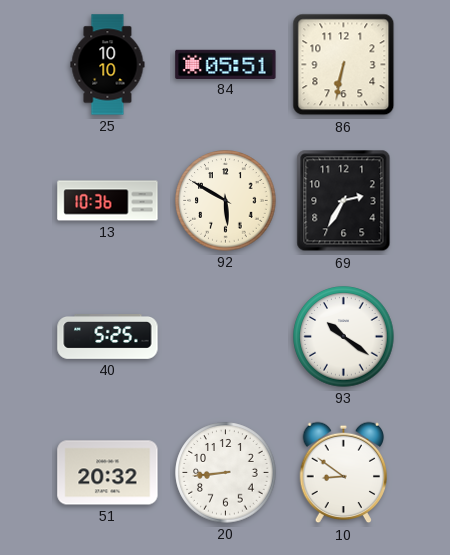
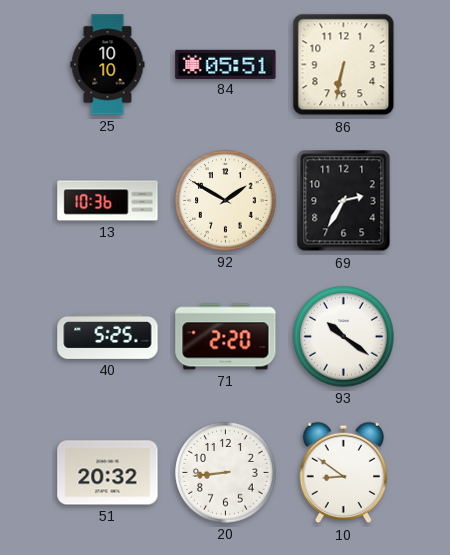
92: 5:50 -> 1:50 (226, 201)
71: none -> 2:20 (226, 337)
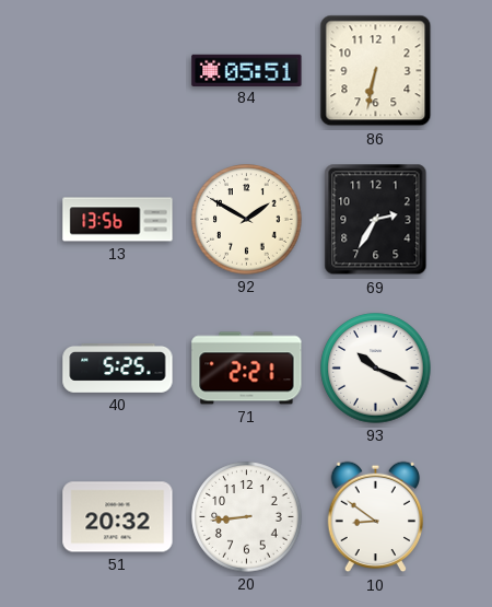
25: 10:10 -> none (108, 65)
13: 10:36 -> 13:56 (118, 220)
71: 2:20 -> 2:21 (247, 369)
93: 10:21 -> 10:19 (376, 369)
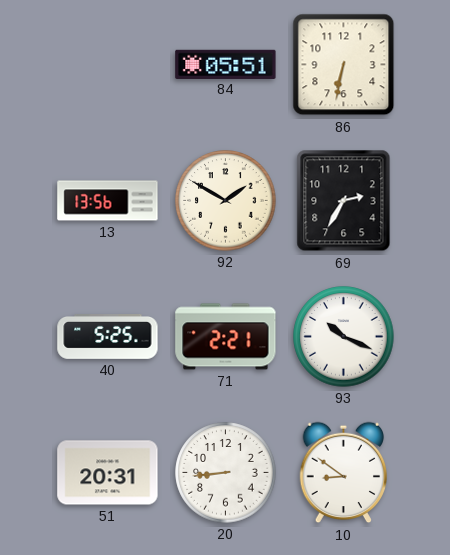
51: 20:32 -> 20:31 (108, 473)
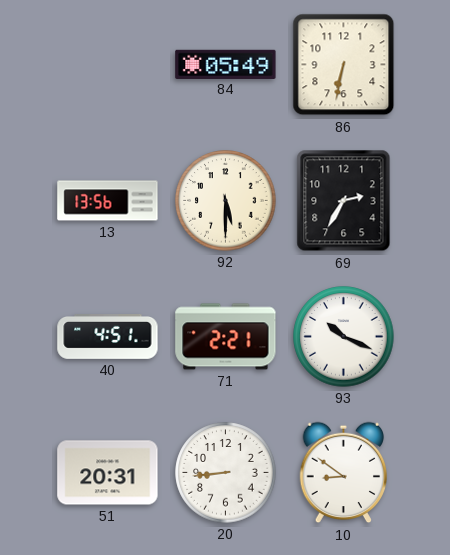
84: 05:51 -> 05:49 (226, 64)
92: 1:50 -> 5:30 (226, 201)
40: 5:25 -> 4:51 (108, 337)
